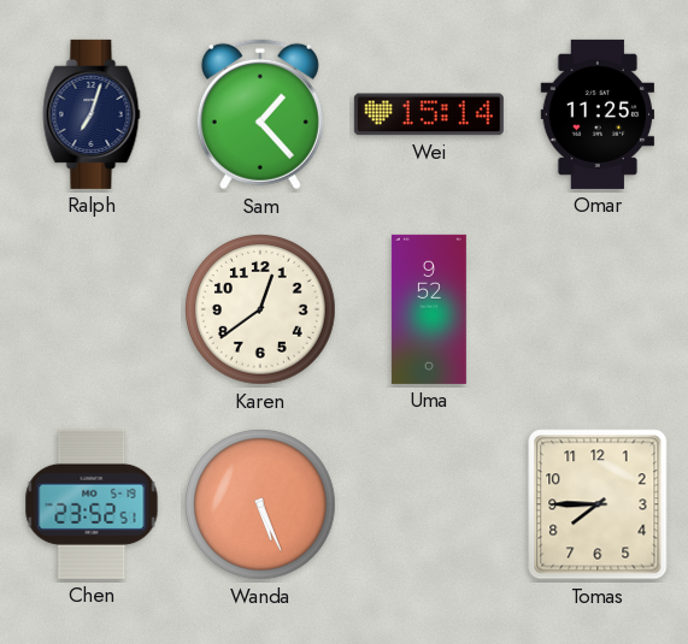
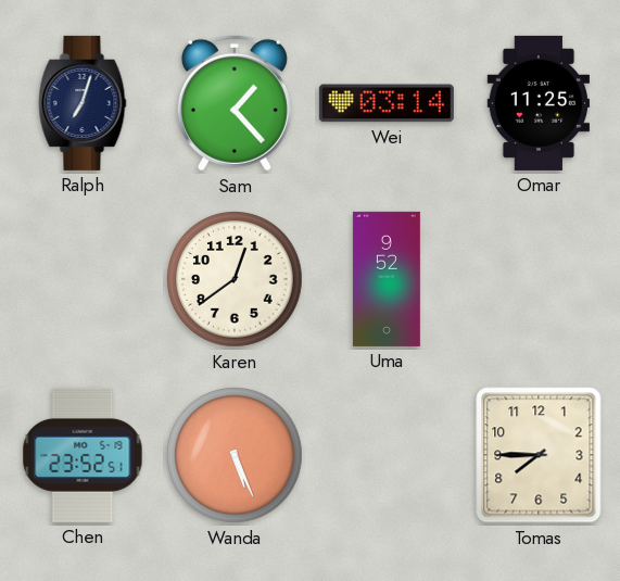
Wei: 15:14 -> 03:14 (387, 103)
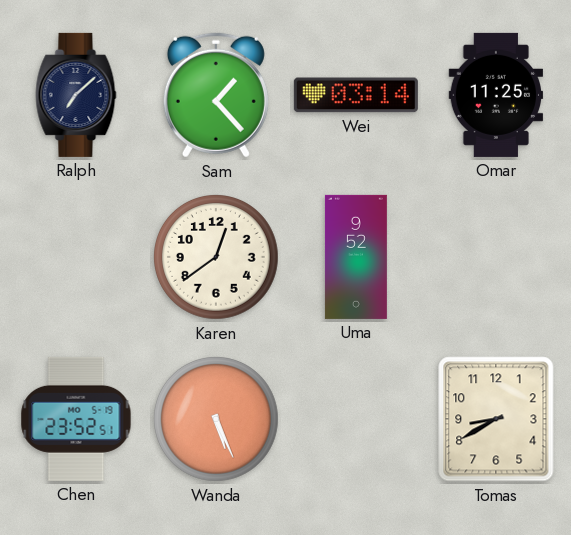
Ralph: 7:03 -> 7:08 (76, 95)
Tomas: 7:45 -> 8:40 (496, 419)
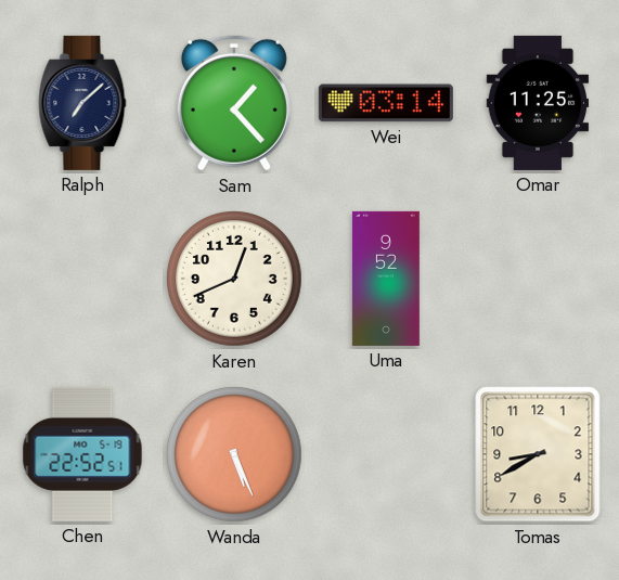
Karen: 12:39 -> 12:41 (235, 280)
Chen: 23:52 -> 22:52 (82, 454)
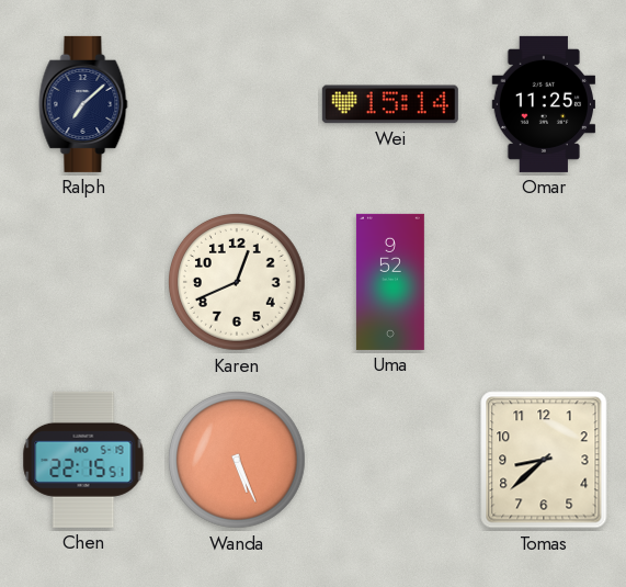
Sam: 1:23 -> none (234, 103)
Wei: 03:14 -> 15:14 (390, 104)
Chen: 22:52 -> 22:15 (83, 460)
Tomas: 8:40 -> 8:38 (544, 460)
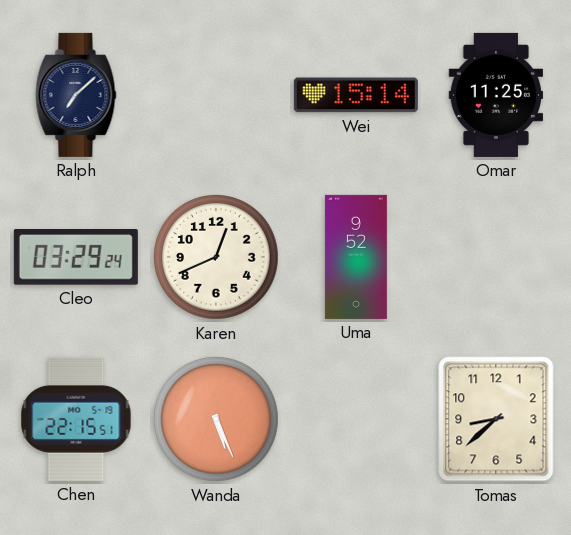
Cleo: none -> 03:29 (76, 258)
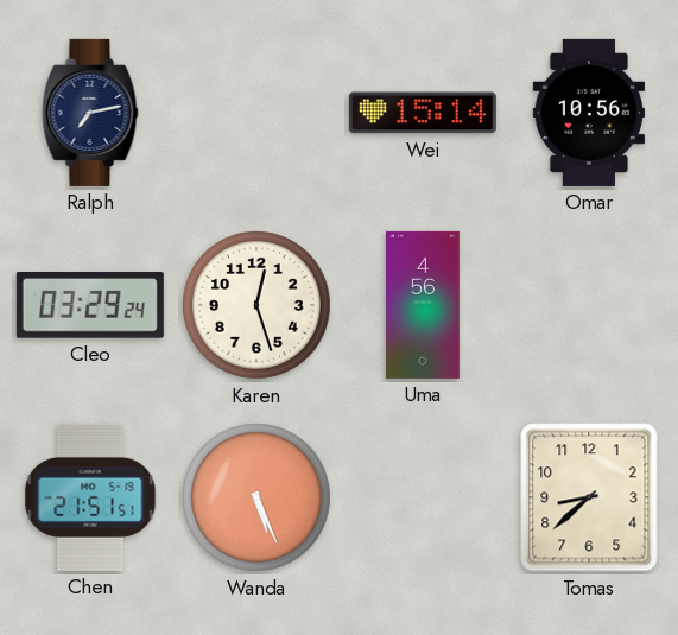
Ralph: 7:08 -> 7:13 (90, 113)
Omar: 11:25 -> 10:56 (589, 113)
Karen: 12:41 -> 12:27 (258, 306)
Uma: 9:52 -> 4:56 (423, 305)
Chen: 22:15 -> 21:51 (90, 497)
